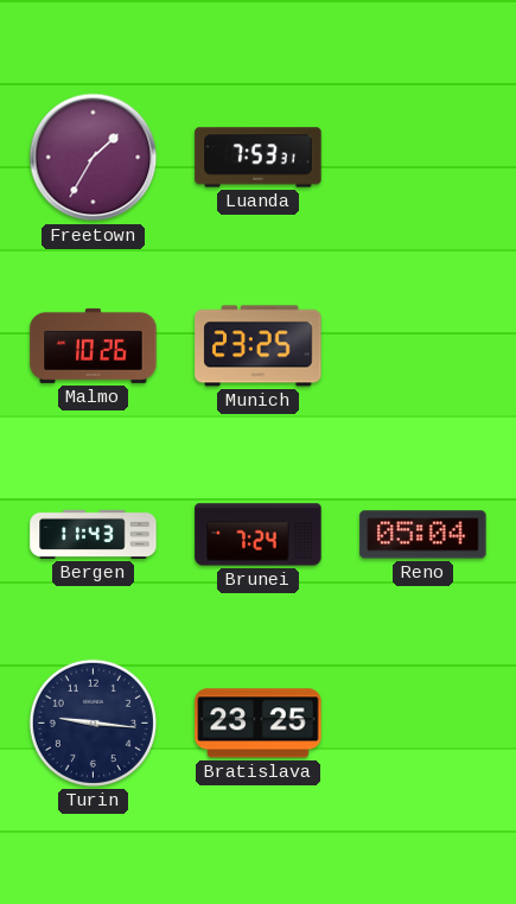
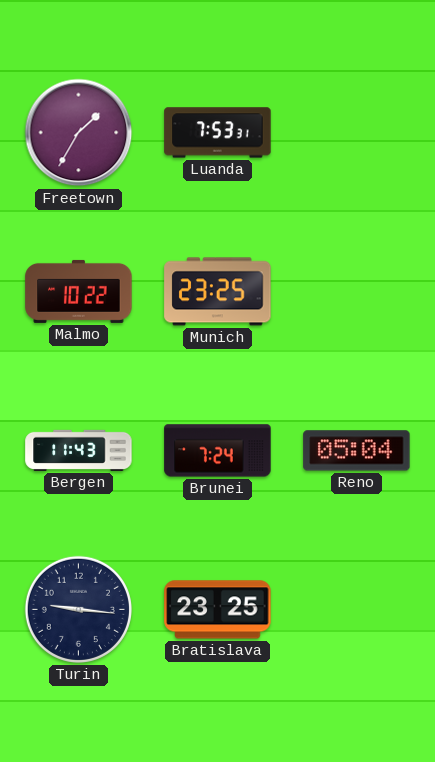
Malmo: 10:26 -> 10:22 (79, 291)
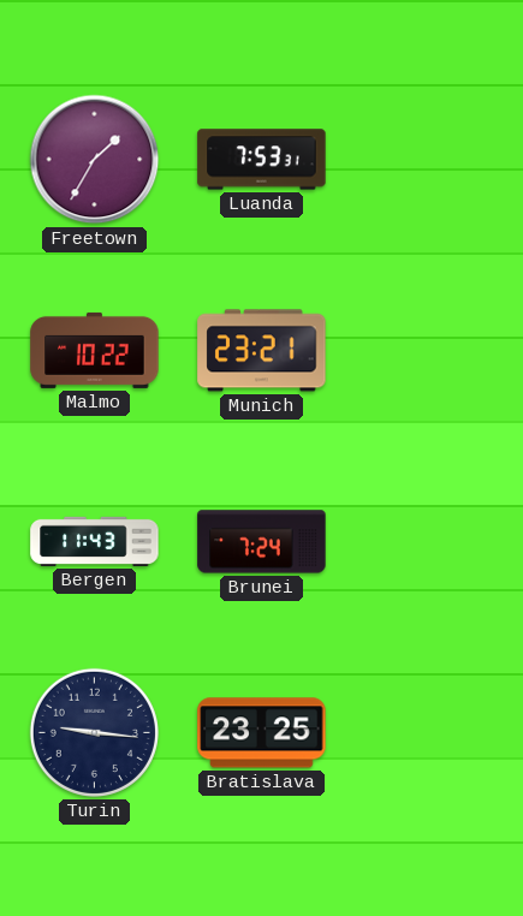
Munich: 23:25 -> 23:21 (262, 351)
Reno: 05:04 -> none (357, 451)
